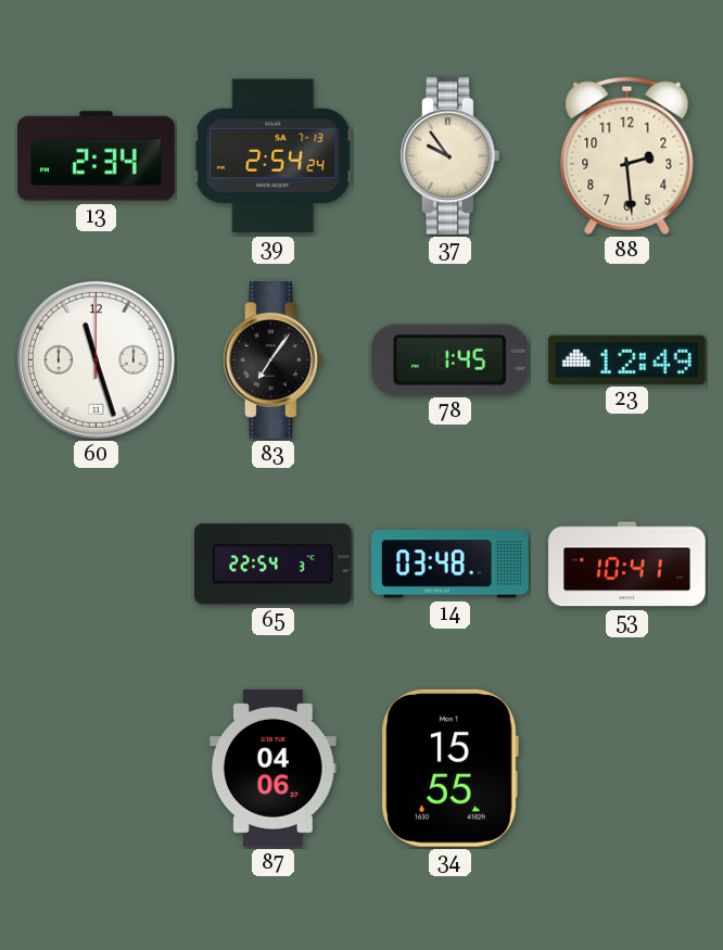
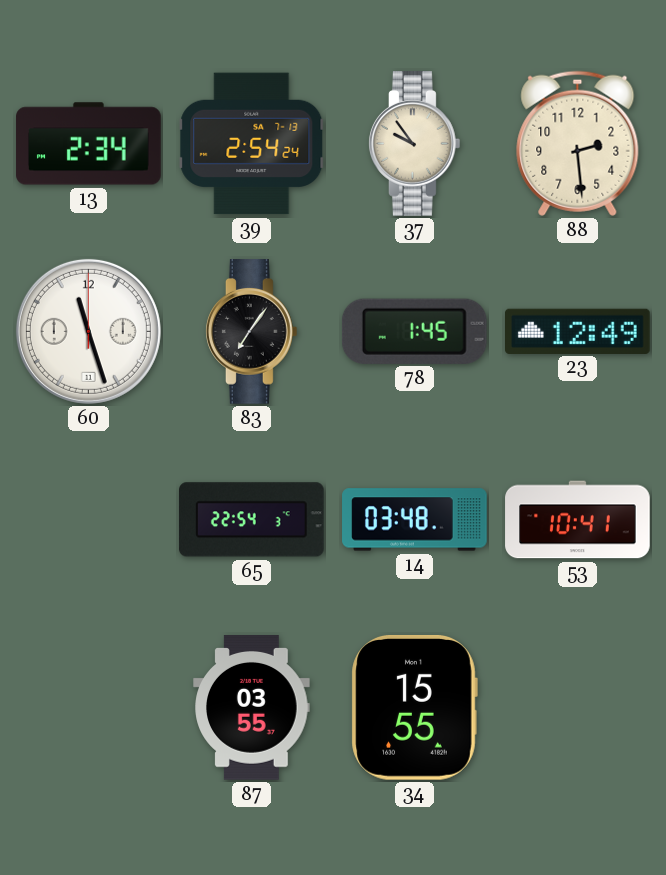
87: 04:06 -> 03:55 (252, 708)
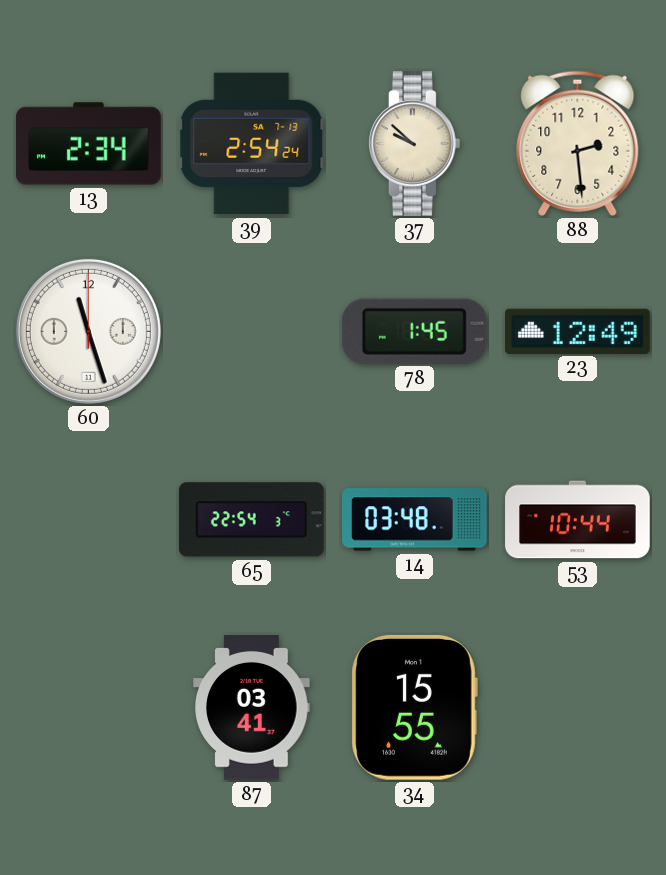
37: 9:54 -> 9:52 (414, 144)
83: 7:06 -> none (251, 332)
53: 10:41 -> 10:44 (578, 520)
87: 03:55 -> 03:41 (252, 708)
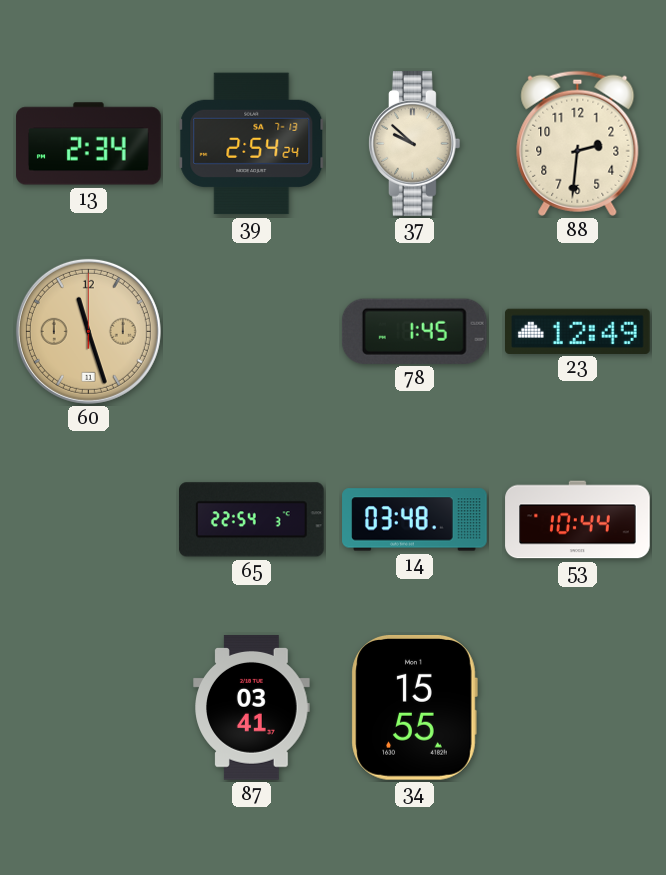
88: 2:29 -> 2:31 (578, 143)
60 dial: white -> champagne (88, 331)
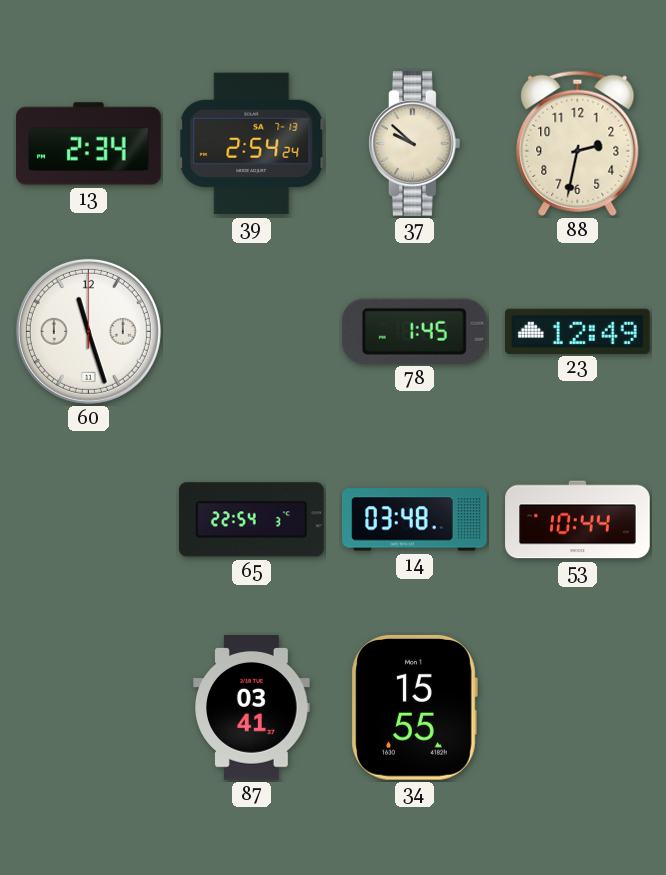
88: 2:31 -> 2:32 (578, 143)
60 dial: champagne -> white (88, 331)
